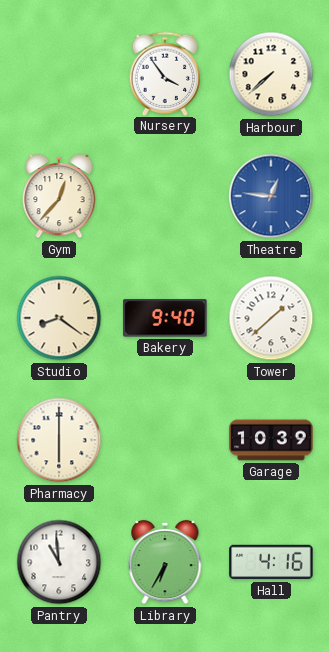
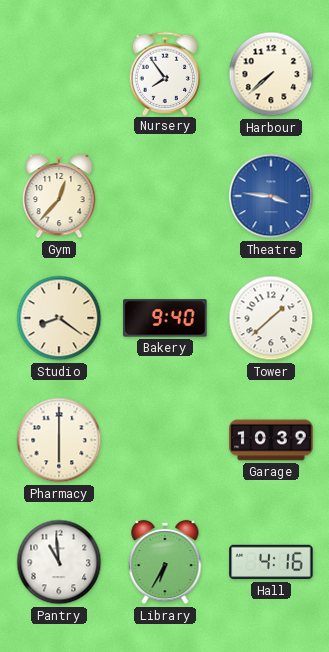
Nursery: 3:54 -> 7:54 (165, 73)
Theatre: 12:46 -> 3:46 (271, 196)
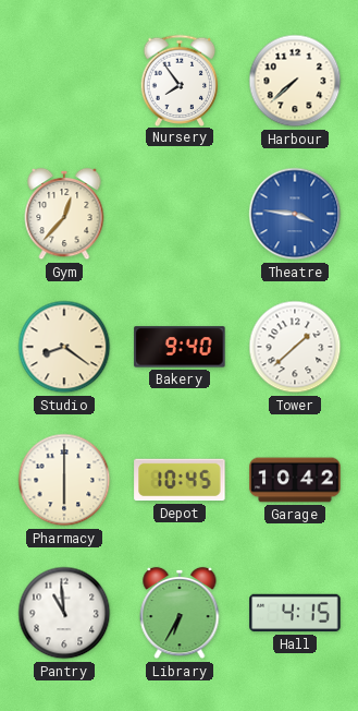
Depot: none -> 10:45 (180, 480)
Garage: 10:39 -> 10:42 (295, 480)
Hall: 4:16 -> 4:15 (295, 613)
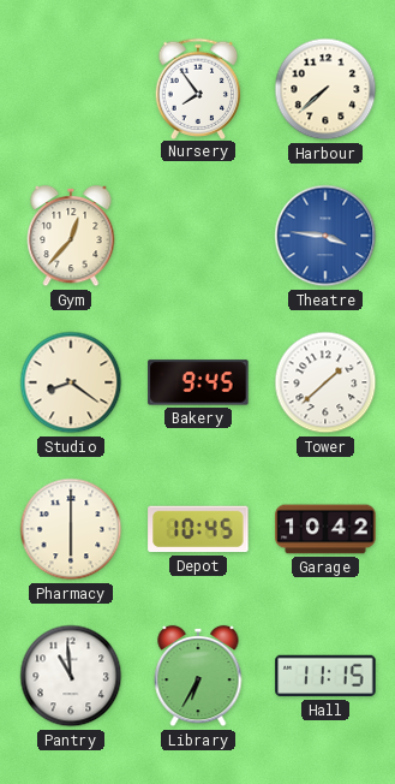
Bakery: 9:40 -> 9:45 (198, 382)
Hall: 4:15 -> 11:15 (325, 676)
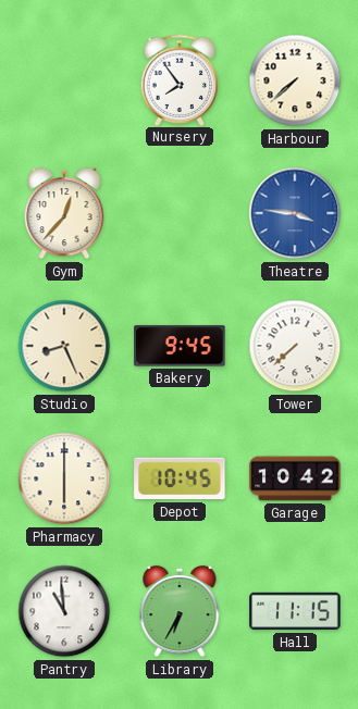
Studio: 8:21 -> 8:26 (64, 346)
Tower: 1:38 -> 7:38 (295, 346)
